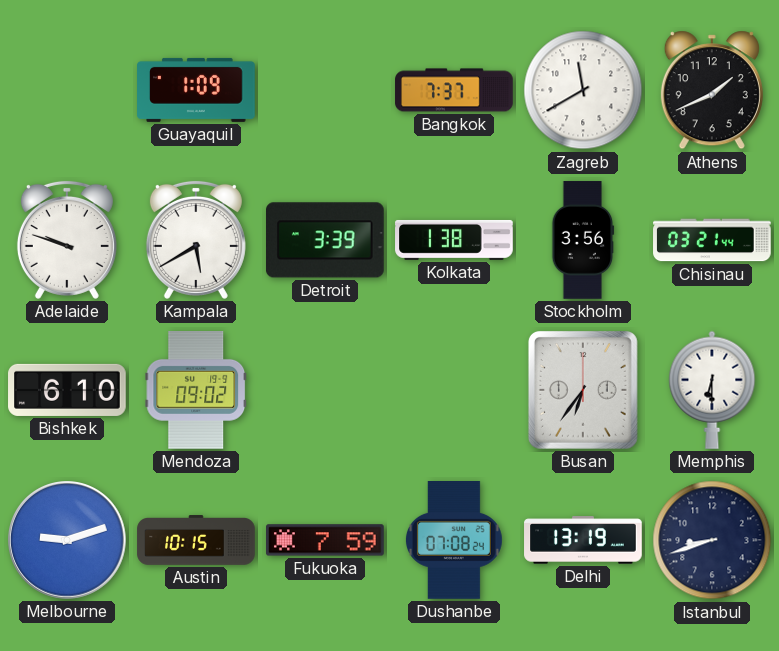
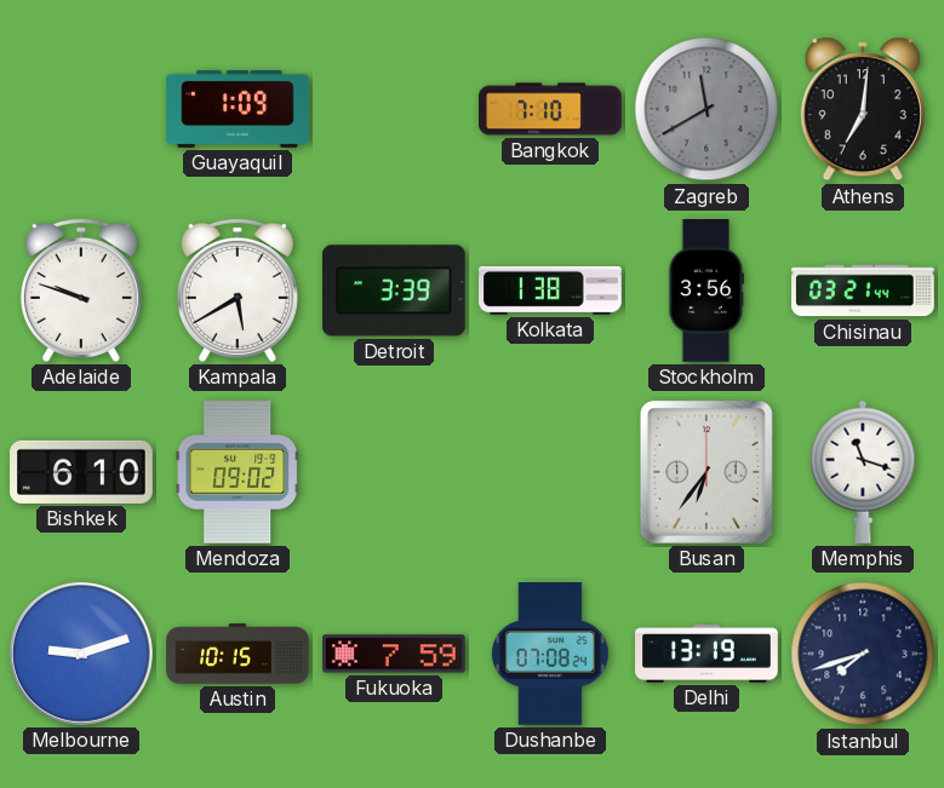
Bangkok: 7:37 -> 7:10 (550, 109)
Zagreb dial: white -> grey (706, 109)
Athens: 1:41 -> 7:01 (863, 109)
Memphis: 6:30 -> 11:18 (863, 472)
Istanbul: 8:42 -> 7:42 (863, 654)
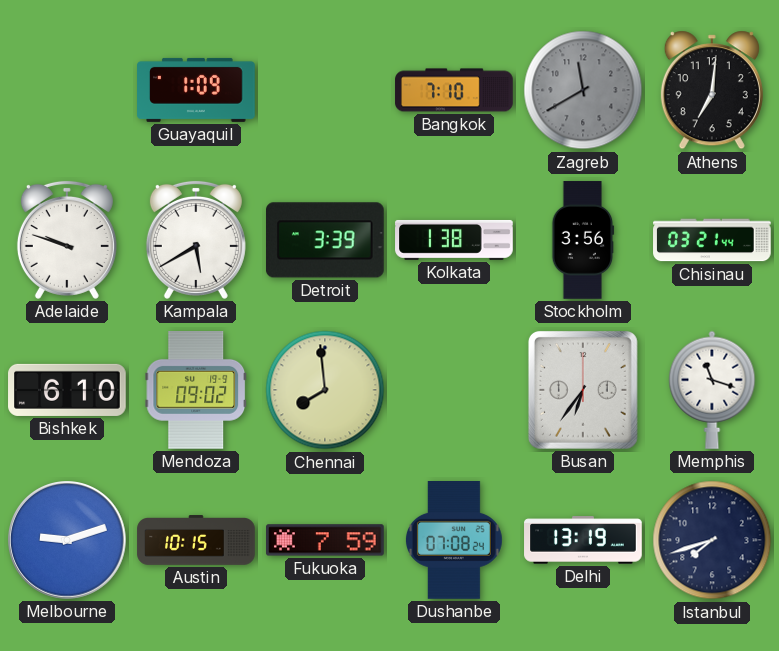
Chennai: none -> 7:59 (325, 390)
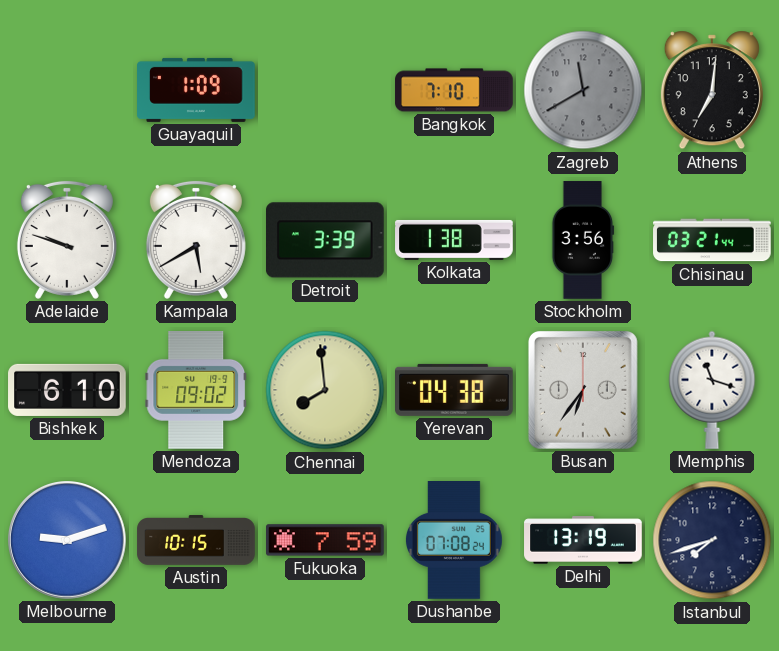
Yerevan: none -> 04:38 (455, 390)
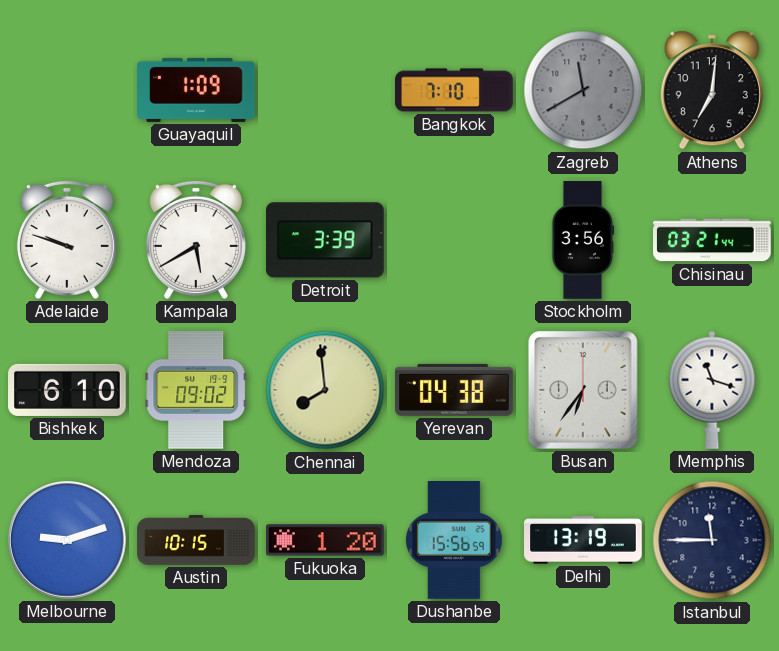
Kolkata: 1:38 -> none (454, 240)
Fukuoka: 7:59 -> 1:20 (326, 540)
Dushanbe: 07:08 -> 15:56 (454, 541)
Istanbul: 7:42 -> 11:45 (712, 540)
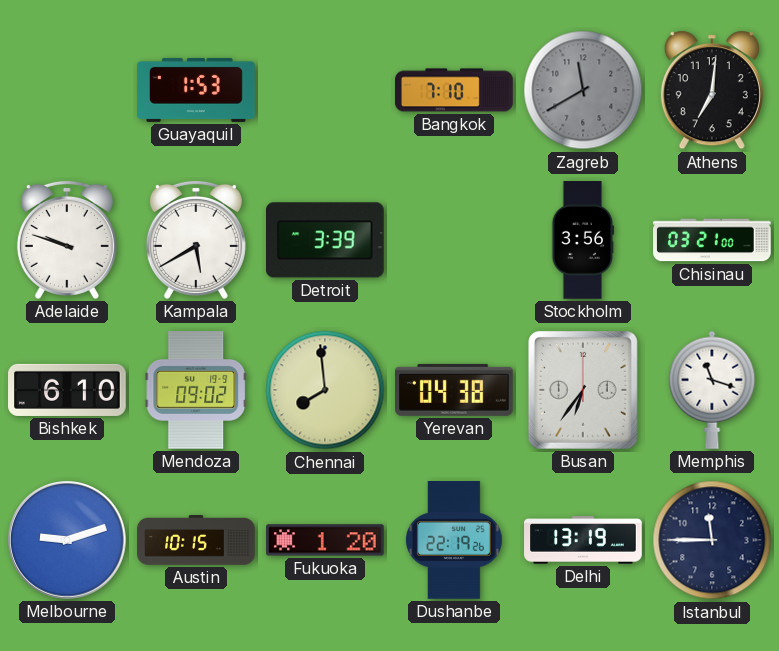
Guayaquil: 1:09 -> 1:53 (196, 90)
Chisinau: 03:21:44 -> 03:21:00 (712, 240)
Dushanbe: 15:56 -> 22:19 (454, 541)
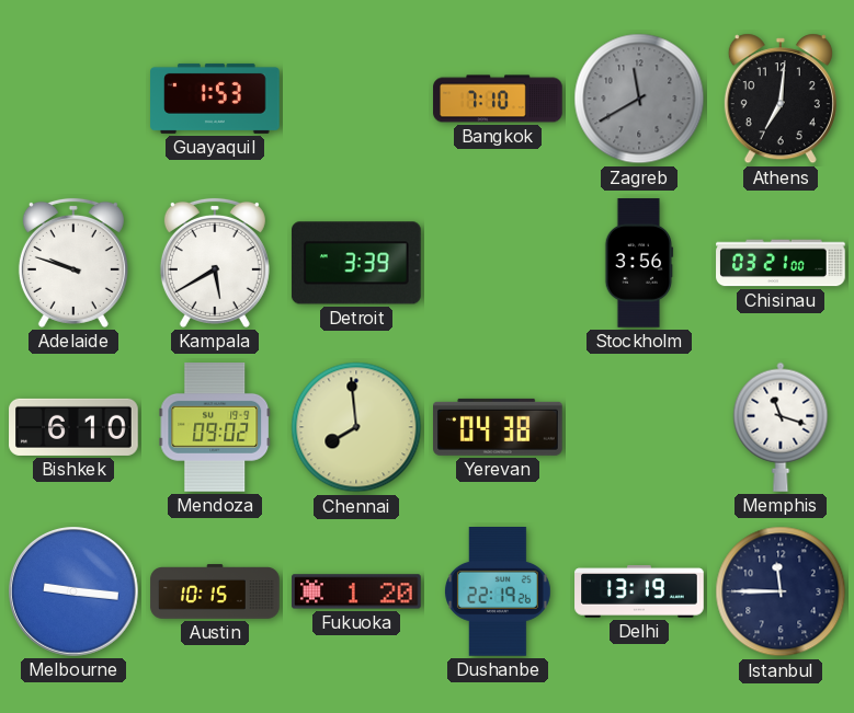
Busan: 6:36 -> none (583, 390)
Melbourne: 9:12 -> 9:16 (75, 593)
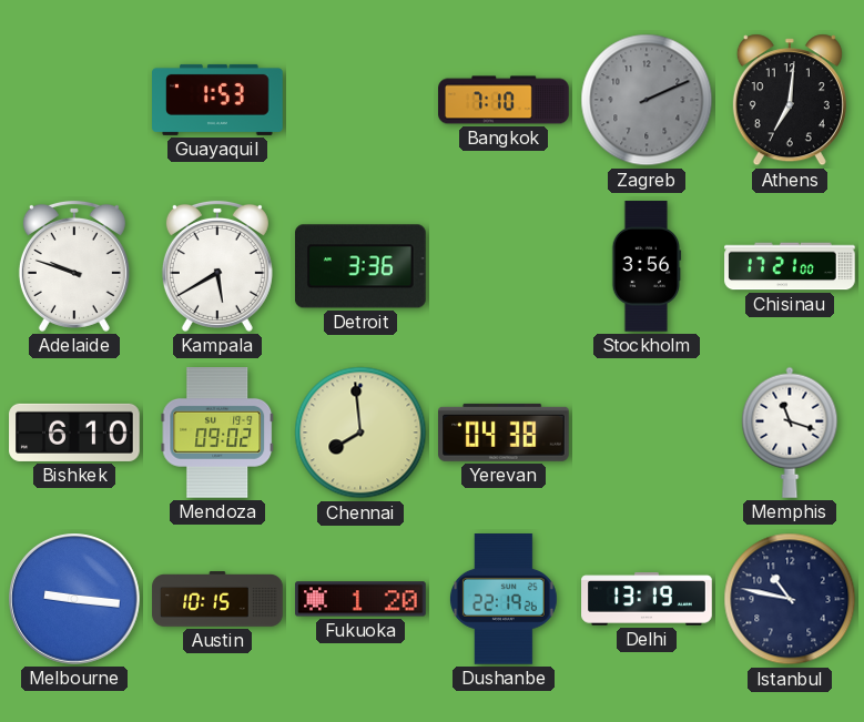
Zagreb: 11:40 -> 2:11 (647, 100)
Detroit: 3:39 -> 3:36 (362, 266)
Chisinau: 03:21 -> 17:21 (790, 266)
Istanbul: 11:45 -> 10:47 (790, 599)
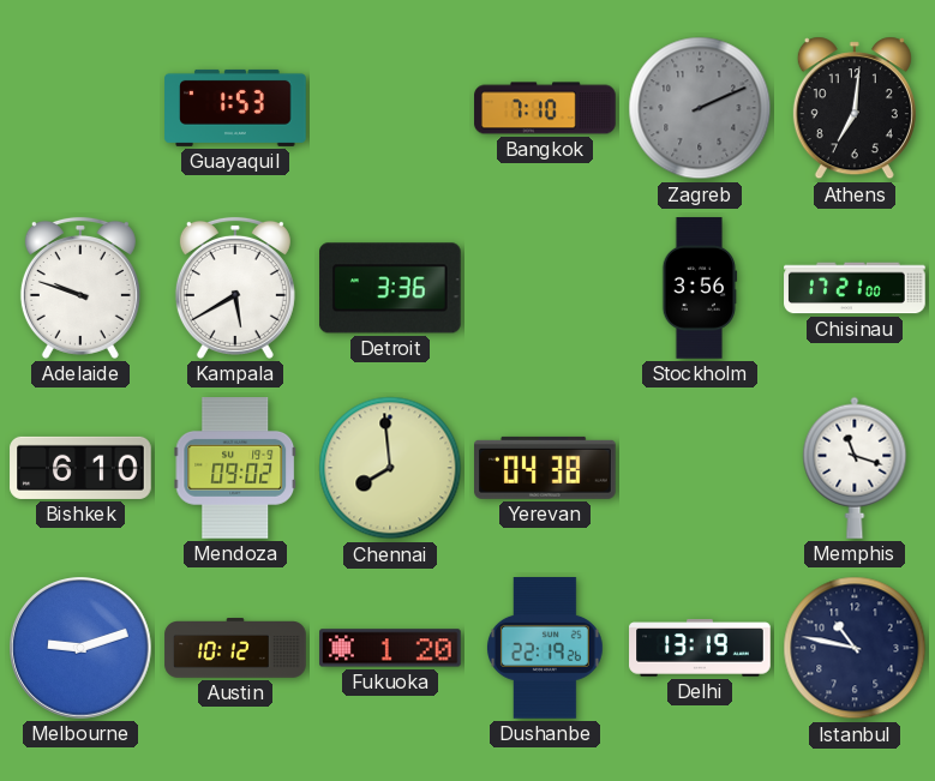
Melbourne: 9:16 -> 9:12 (82, 649)
Austin: 10:15 -> 10:12 (235, 648)
